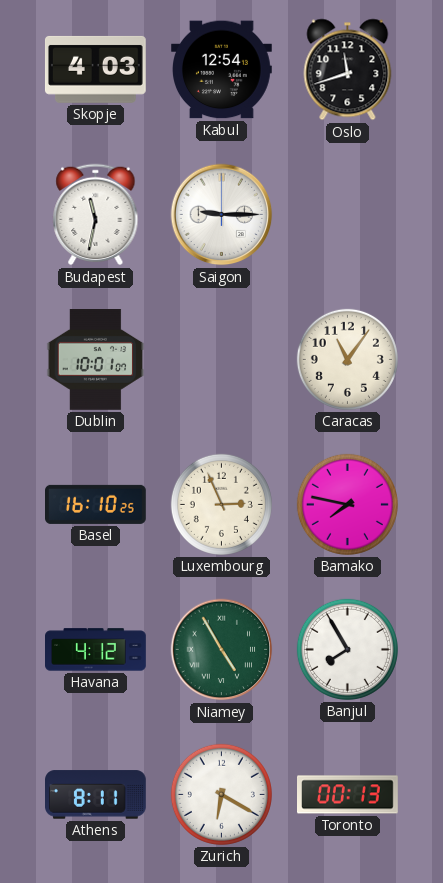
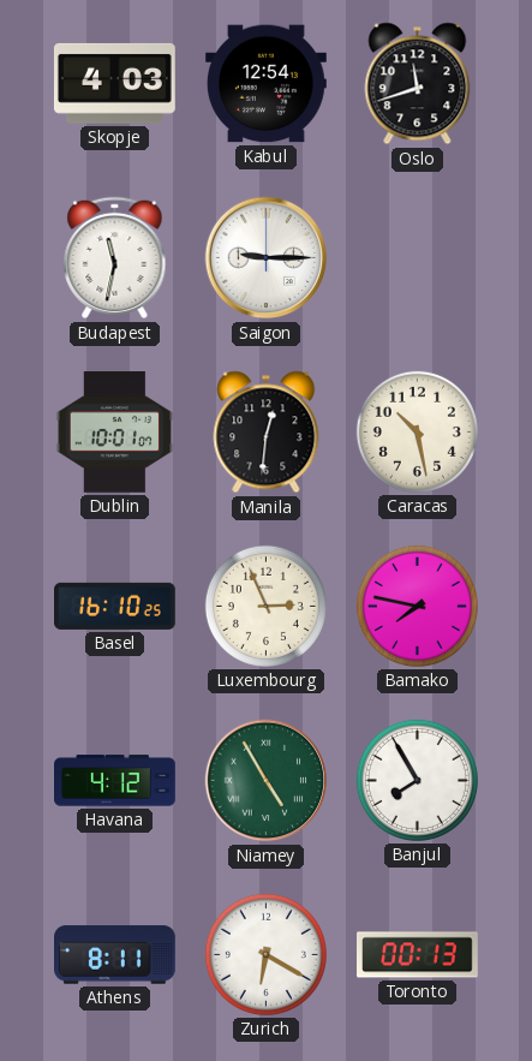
Manila: none -> 12:31 (267, 433)
Caracas: 11:06 -> 10:28 (417, 431)
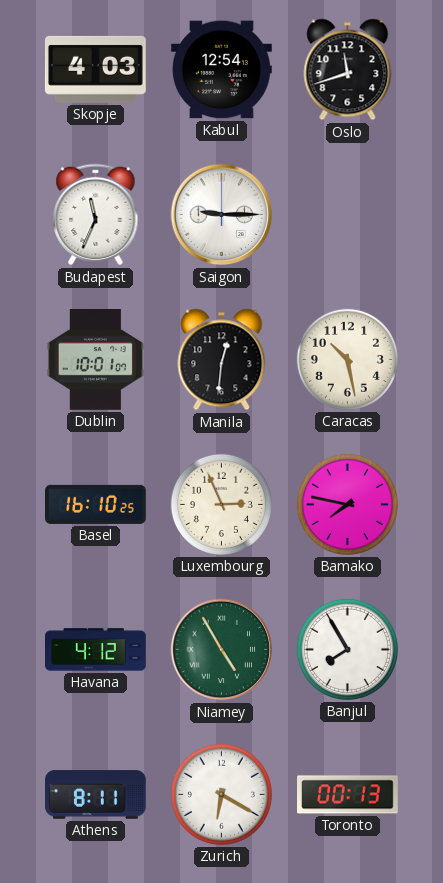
Budapest: 11:32 -> 11:34 (96, 215)
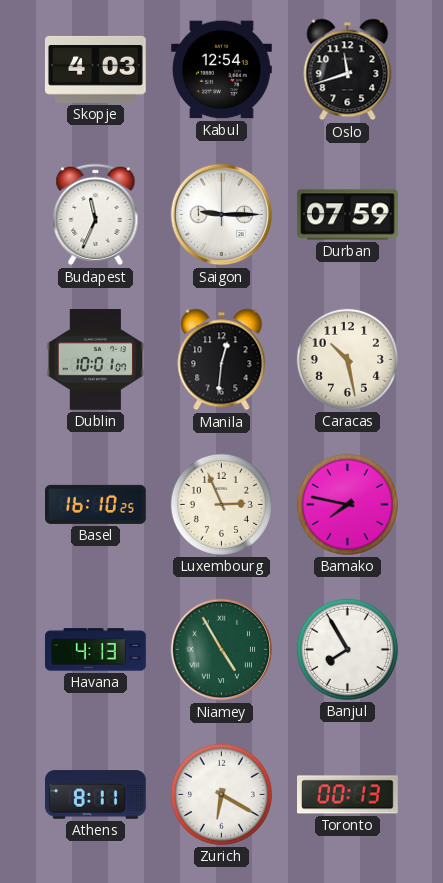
Durban: none -> 07:59 (348, 215)
Havana: 4:12 -> 4:13 (96, 650)
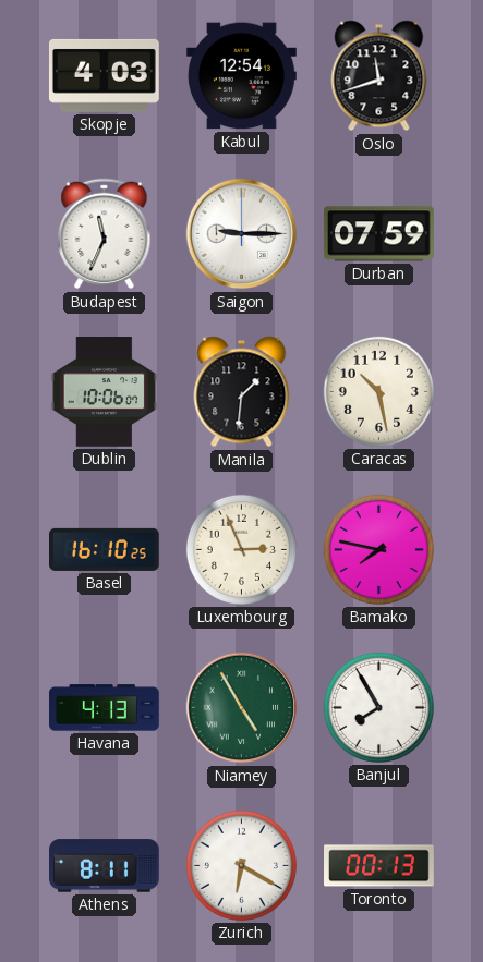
Dublin: 10:01 -> 10:06 (105, 392)
Manila: 12:31 -> 1:31 (242, 392)
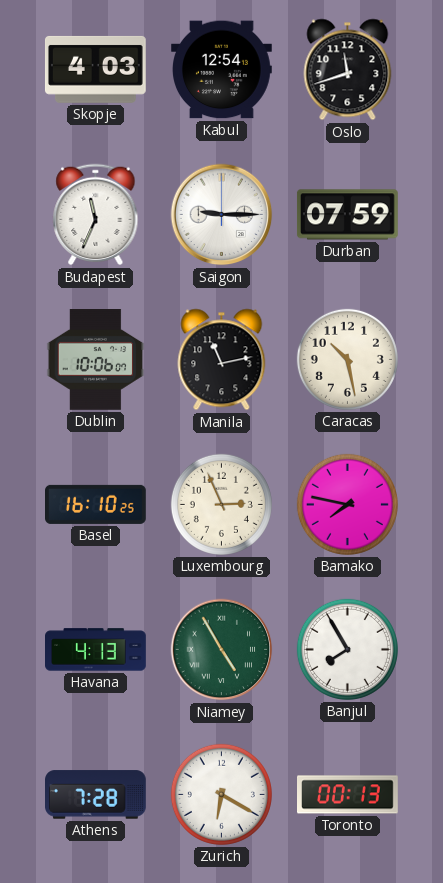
Manila: 1:31 -> 11:13 (222, 360)
Athens: 8:11 -> 7:28 (96, 795)
